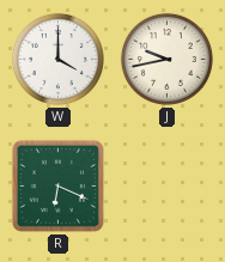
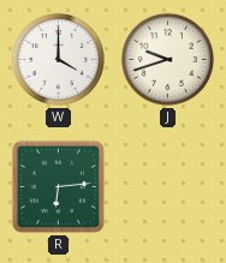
J: 9:43 -> 9:42 (167, 59)
R: 6:19 -> 6:14 (58, 186)
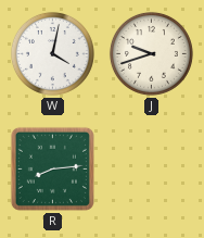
W: 4:00 -> 4:02 (52, 53)
R: 6:14 -> 8:14 (52, 168)
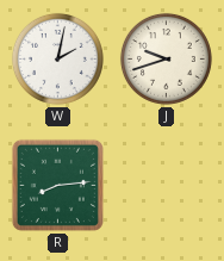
W: 4:02 -> 2:02 (57, 58)
